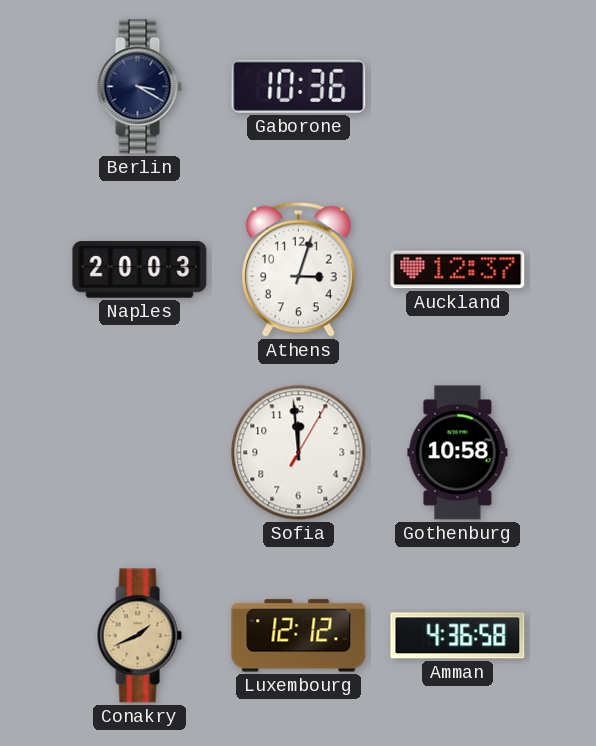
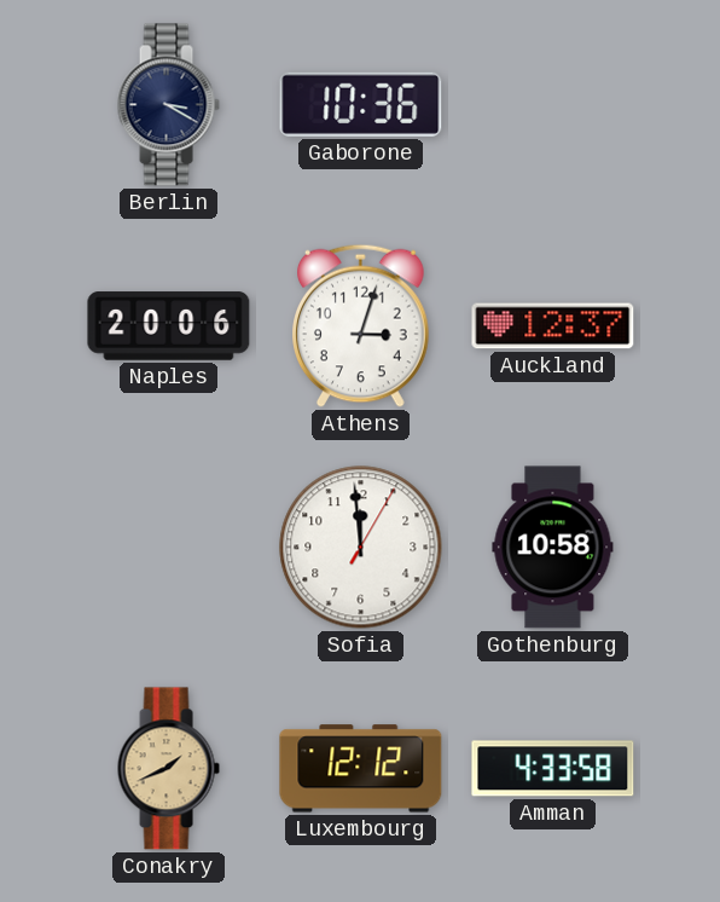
Naples: 20:03 -> 20:06 (169, 326)
Amman: 4:36 -> 4:33 (553, 769)
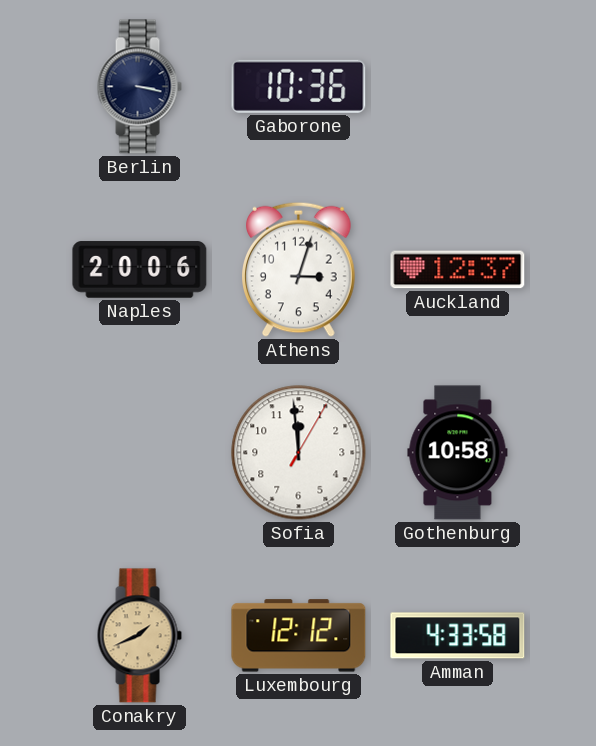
Berlin: 3:20 -> 3:17 (139, 87)
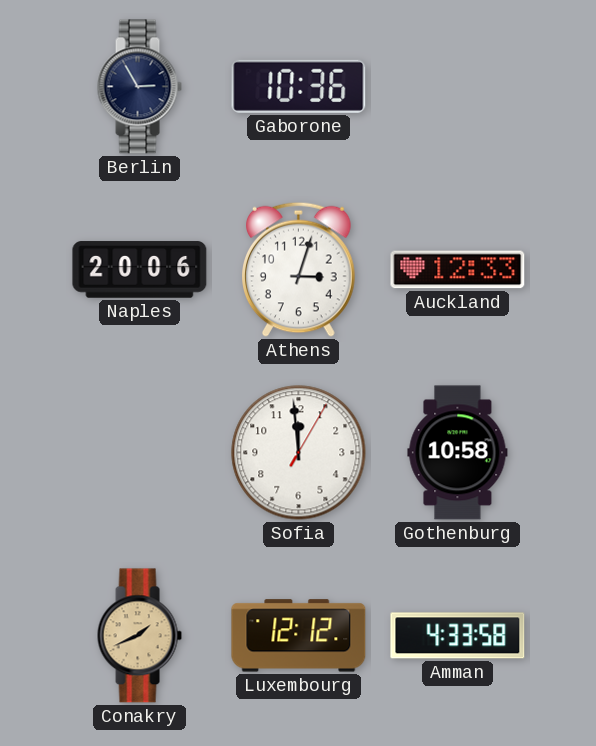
Berlin: 3:17 -> 2:55 (139, 87)
Auckland: 12:37 -> 12:33 (458, 270)
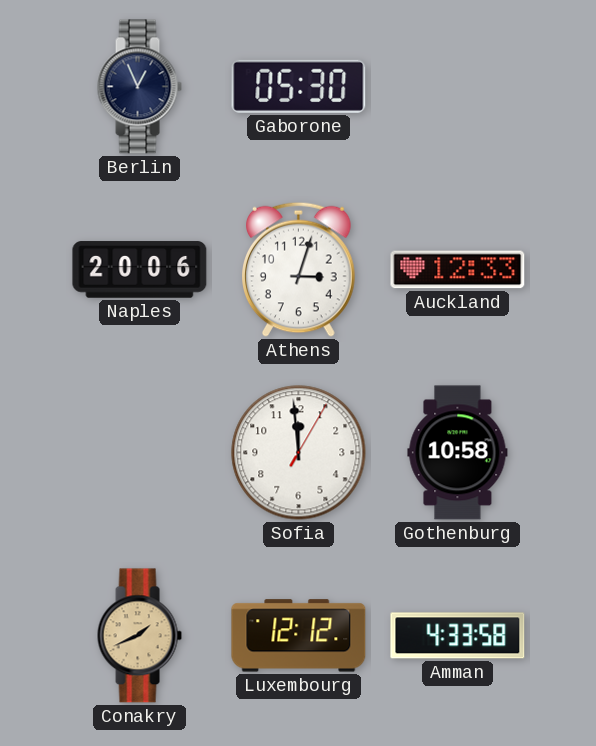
Berlin: 2:55 -> 12:56 (139, 87)
Gaborone: 10:36 -> 05:30 (299, 86)
